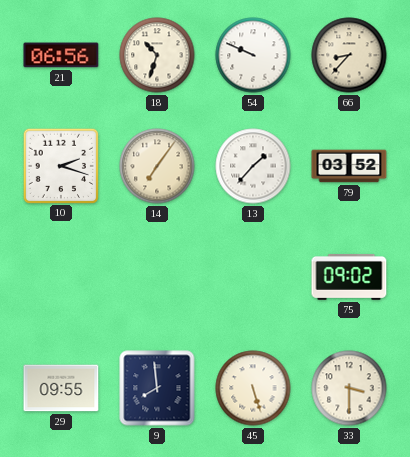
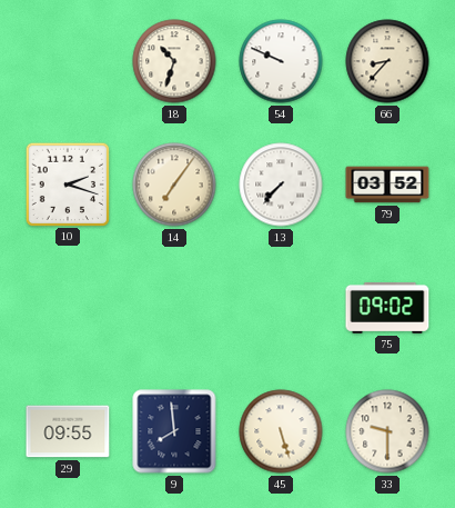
21: 06:56 -> none (61, 55)
13: 1:37 -> 7:37 (281, 185)
33: 3:30 -> 9:30 (387, 431)
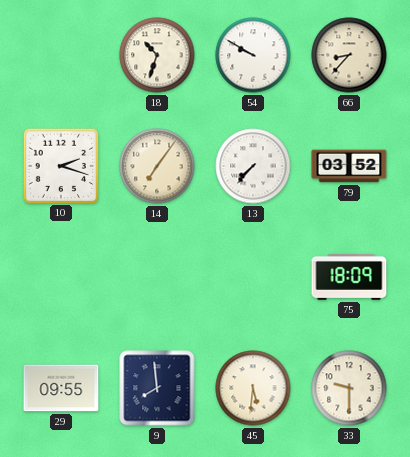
54: 9:49 -> 9:50 (253, 55)
75: 09:02 -> 18:09 (349, 277)
45: 5:27 -> 5:31 (253, 388)
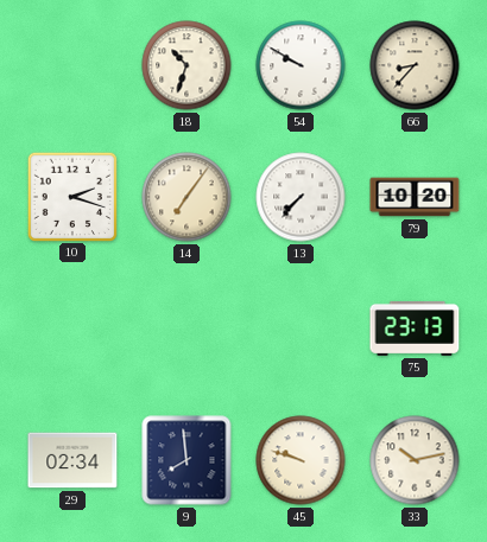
79: 03:52 -> 10:20 (415, 197)
75: 18:09 -> 23:13 (415, 329)
29: 09:55 -> 02:34 (72, 460)
45: 5:31 -> 9:48 (301, 460)
33: 9:30 -> 10:13 (415, 460)
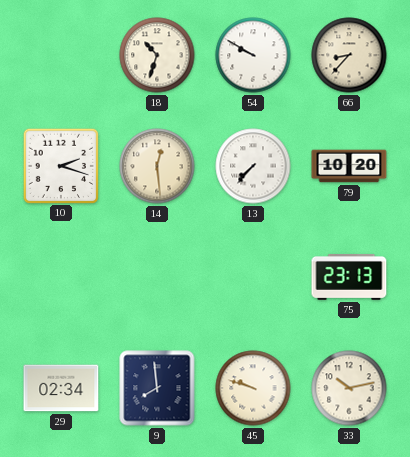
14: 7:06 -> 12:29 (157, 166)
